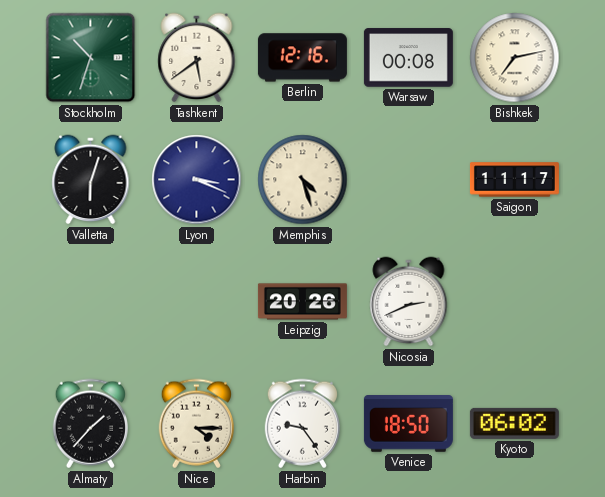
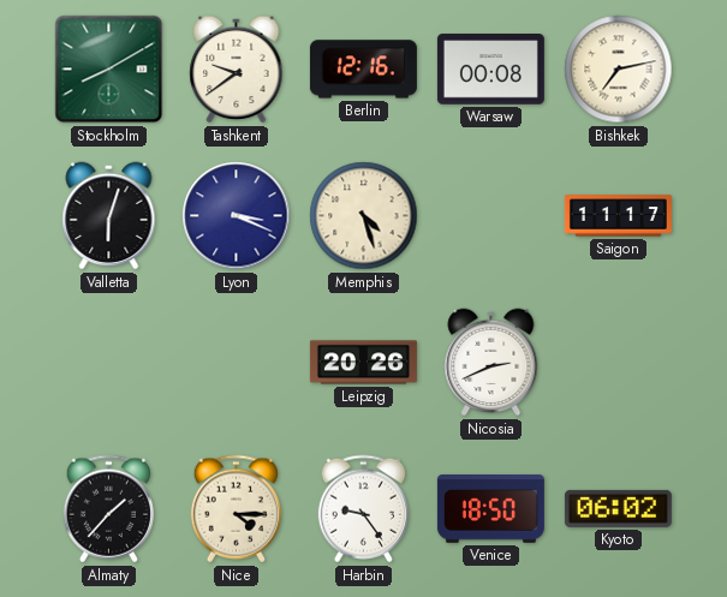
Stockholm: 10:33 -> 8:10 (109, 70)
Tashkent: 5:39 -> 9:39 (237, 70)
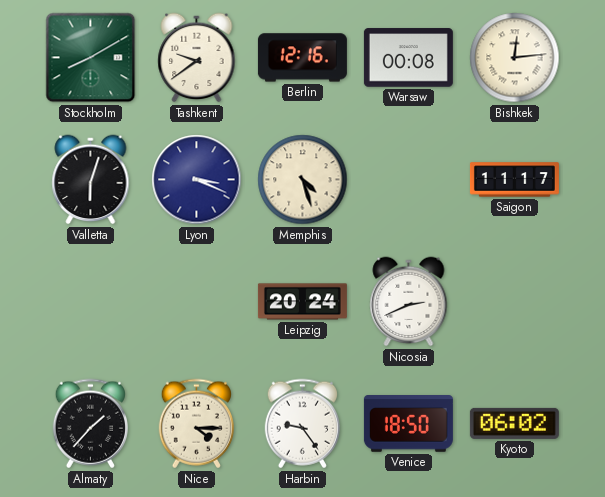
Bishkek: 7:13 -> 12:14 (515, 58)
Leipzig: 20:26 -> 20:24 (302, 302)
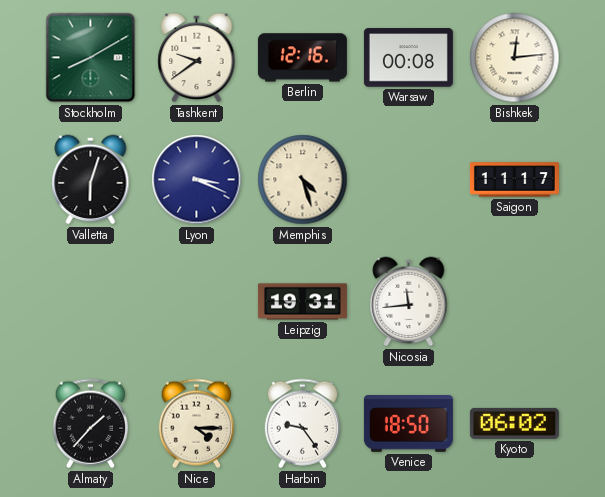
Leipzig: 20:24 -> 19:31 (302, 302)
Nicosia: 2:41 -> 11:44 (409, 302)
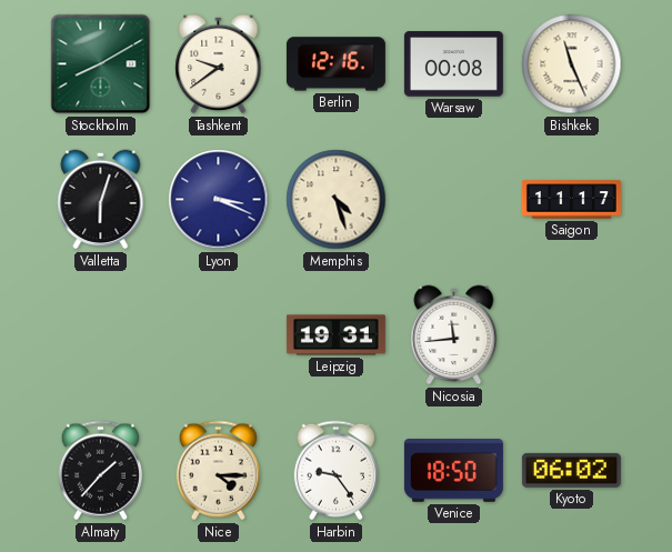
Bishkek: 12:14 -> 11:26 (572, 64)
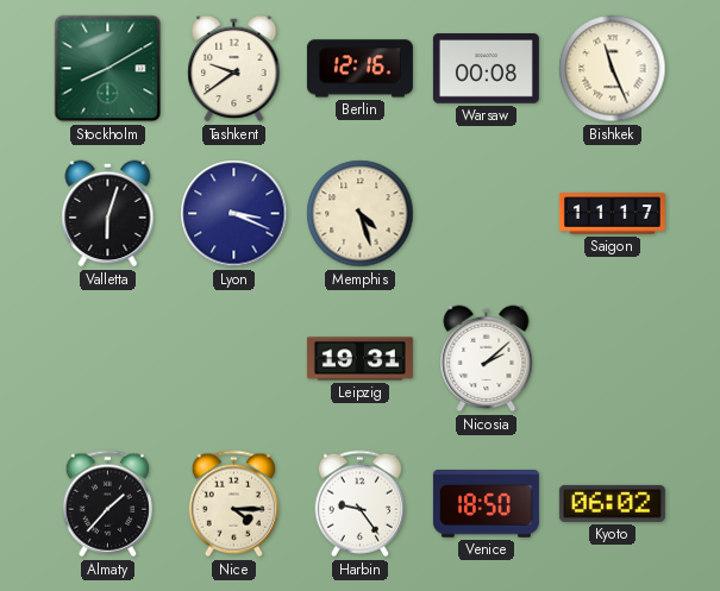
Nicosia: 11:44 -> 2:08 (487, 359)
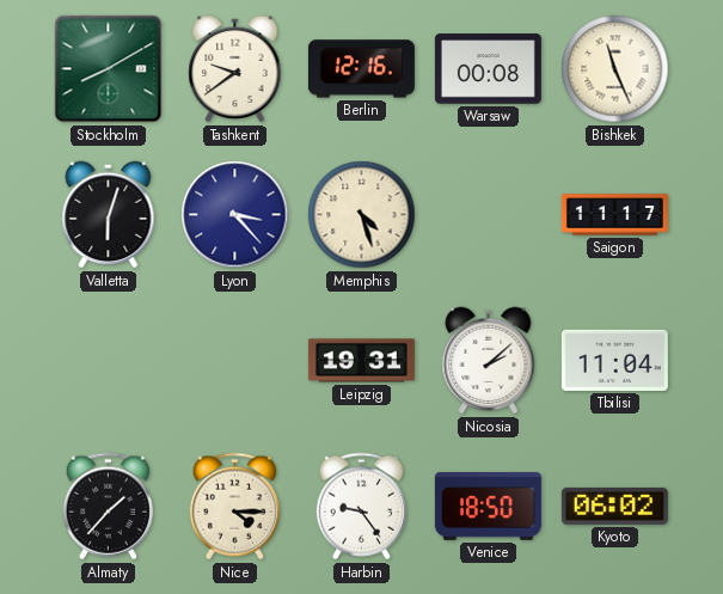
Lyon: 3:19 -> 3:23 (235, 215)
Tbilisi: none -> 11:04 (614, 360)
